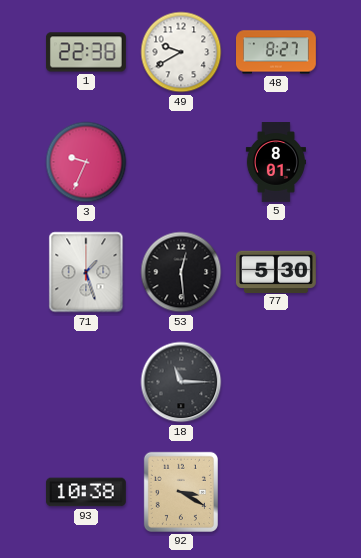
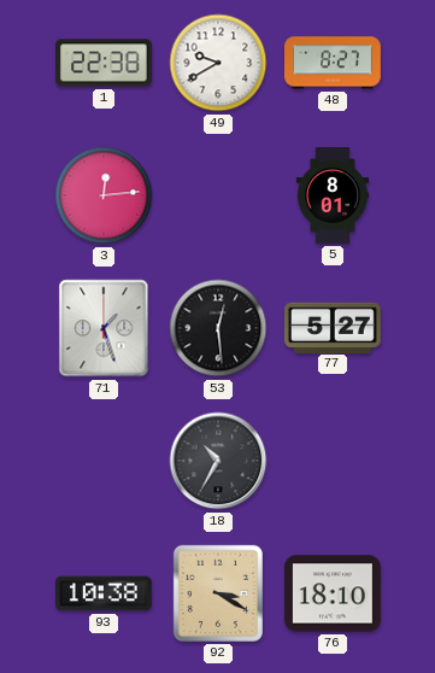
3: 9:34 -> 12:14 (104, 195)
77: 5:30 -> 5:27 (333, 327)
18: 11:15 -> 10:35 (218, 461)
76: none -> 18:10 (333, 593)
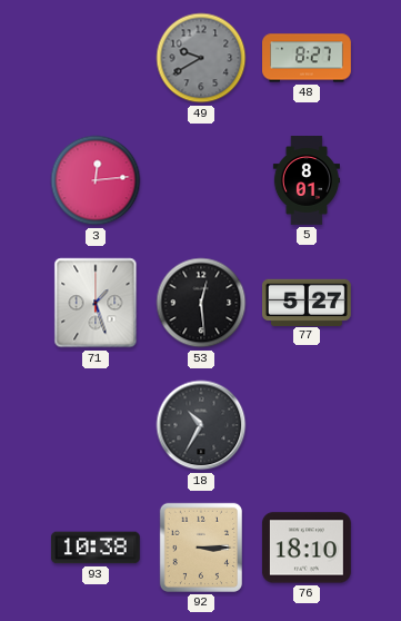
1: 22:38 -> none (105, 63)
49 dial: white -> grey (201, 58)
92: 3:20 -> 3:15 (201, 548)
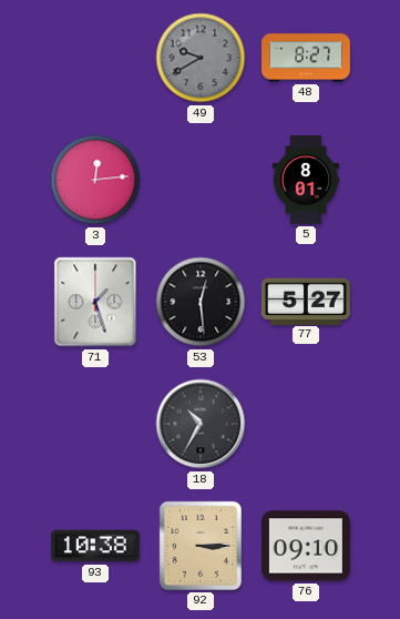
76: 18:10 -> 09:10 (306, 546)
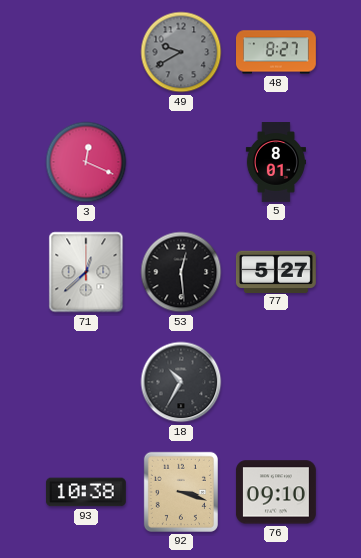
3: 12:14 -> 12:19 (86, 162)
71: 1:27 -> 12:38 (86, 272)
92: 3:15 -> 3:18 (181, 492)
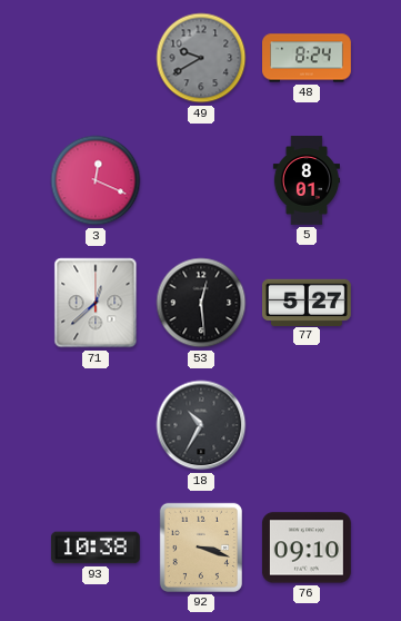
48: 8:27 -> 8:24 (308, 58)
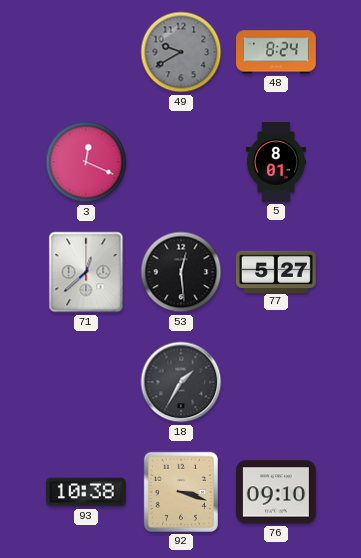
18: 10:35 -> 1:35 (181, 382)
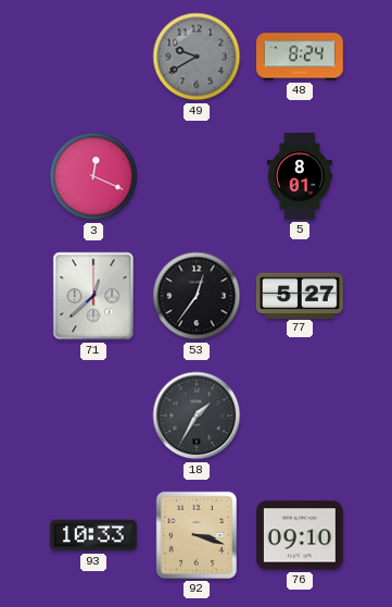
53: 12:29 -> 12:36 (197, 296)
93: 10:38 -> 10:33 (93, 535)
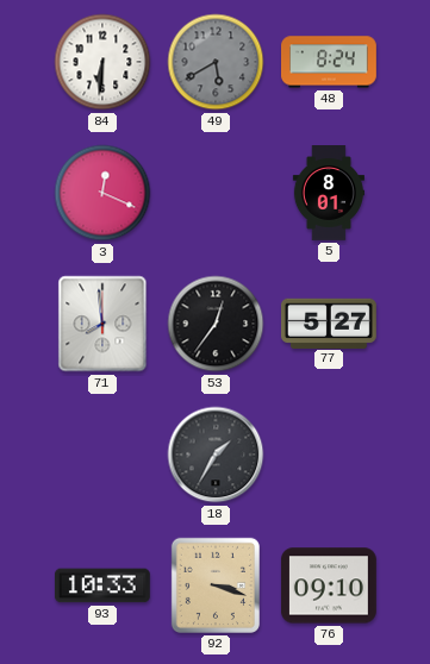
84: none -> 6:31 (102, 62)
49: 9:40 -> 5:40 (216, 62)
71: 12:38 -> 7:59 (102, 324)
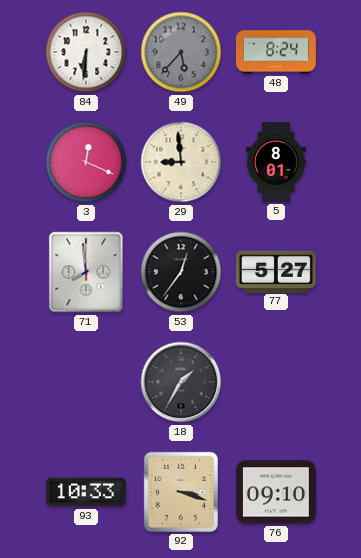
49: 5:40 -> 5:37 (181, 52)
29: none -> 8:59 (181, 162)
